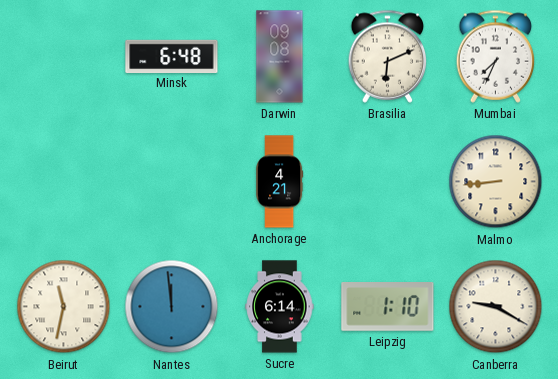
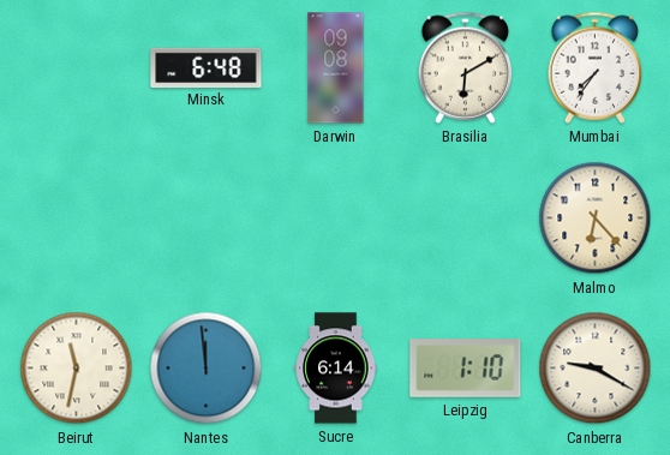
Brasilia: 6:11 -> 6:10 (466, 67)
Mumbai: 7:34 -> 7:36 (596, 67)
Anchorage: 4:21 -> none (280, 182)
Malmo: 8:44 -> 6:23 (596, 218)
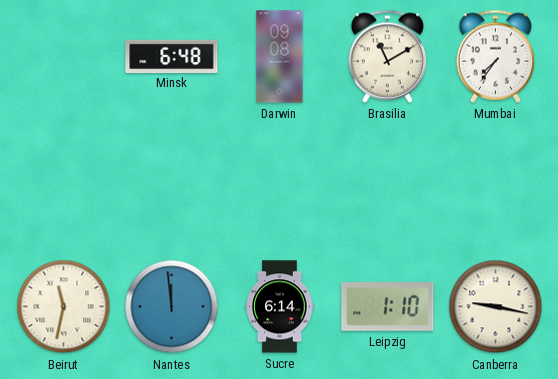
Brasilia: 6:10 -> 11:10 (388, 56)
Malmo: 6:23 -> none (596, 218)
Canberra: 9:20 -> 9:17 (496, 307)
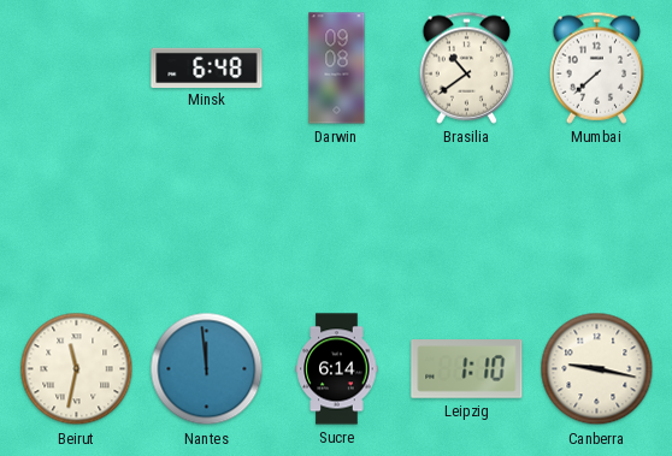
Brasilia: 11:10 -> 10:39 (467, 67)
Mumbai: 7:36 -> 7:38 (597, 67)
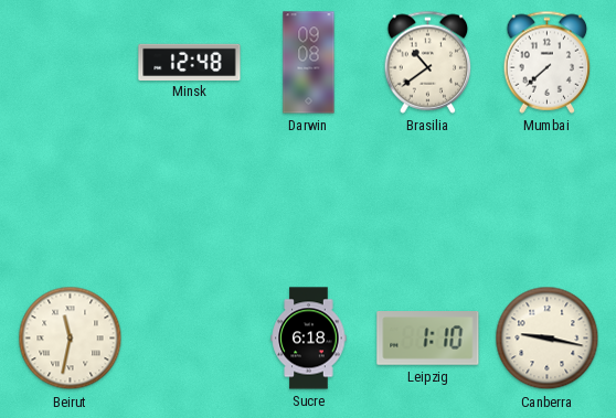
Minsk: 6:48 -> 12:48 (190, 62)
Nantes: 11:59 -> none (207, 369)
Sucre: 6:14 -> 6:18 (309, 339)
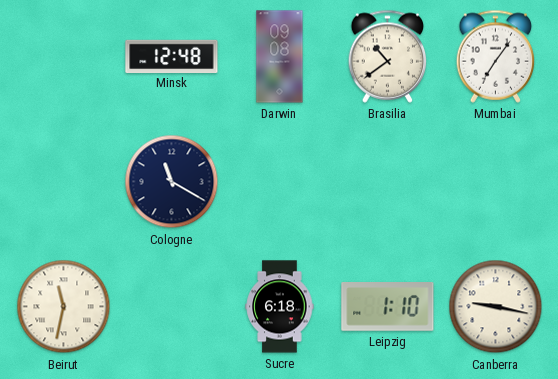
Mumbai: 7:38 -> 7:06 (496, 56)
Cologne: none -> 11:20 (172, 182)
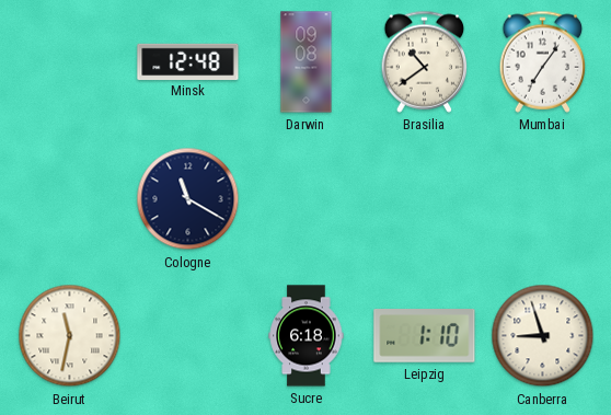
Canberra: 9:17 -> 8:57 (543, 336)
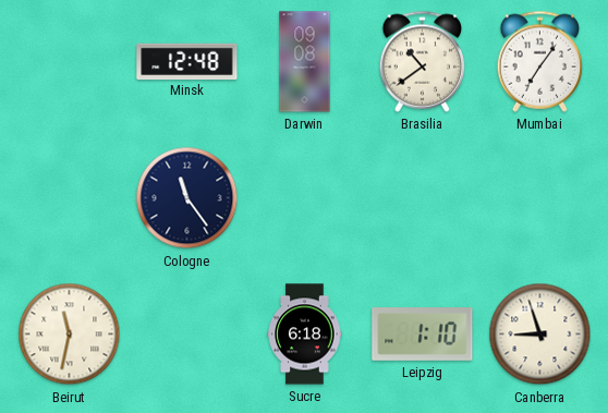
Cologne: 11:20 -> 11:24 (187, 198)
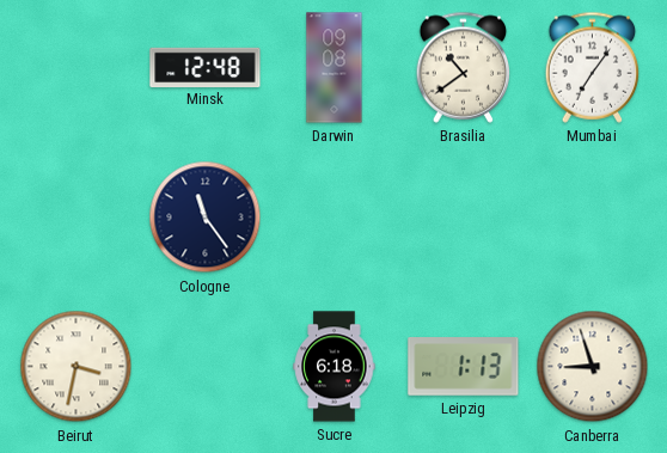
Beirut: 11:32 -> 3:32 (77, 367)
Leipzig: 1:10 -> 1:13 (464, 367)
